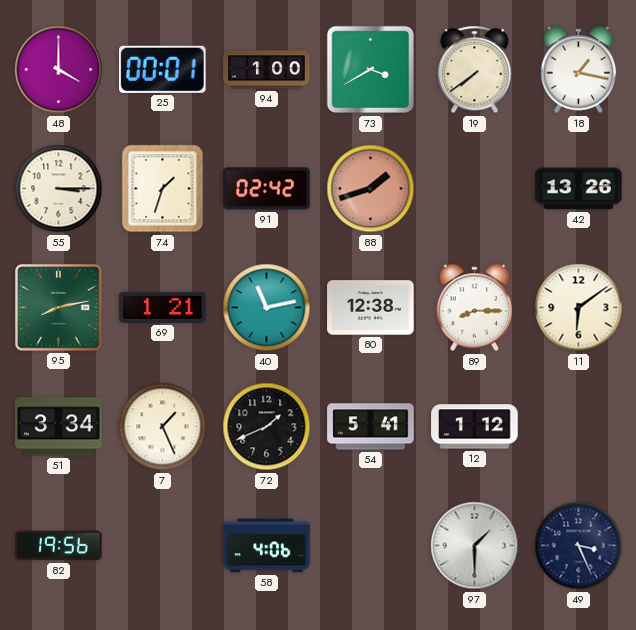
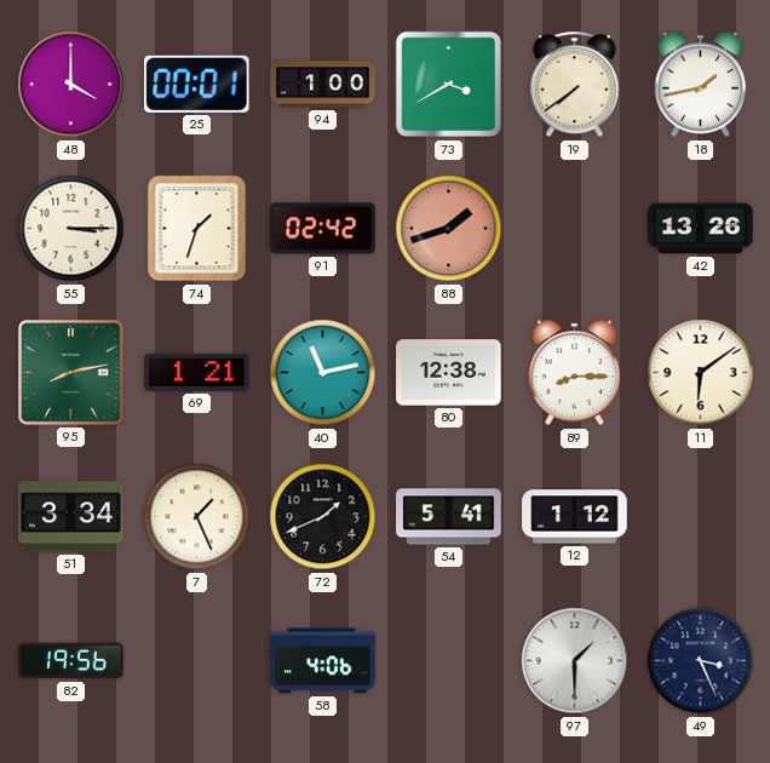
18: 1:17 -> 1:43 (701, 85)
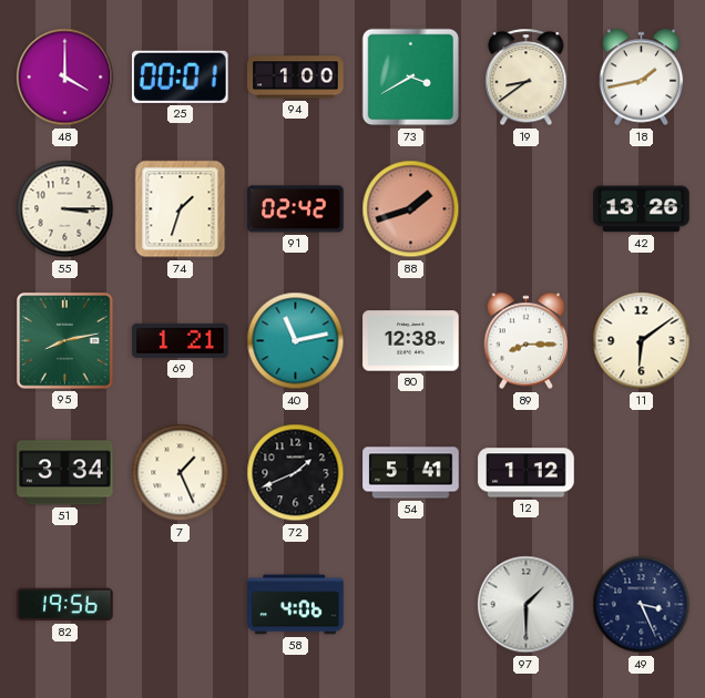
19: 7:39 -> 8:39 (527, 78)
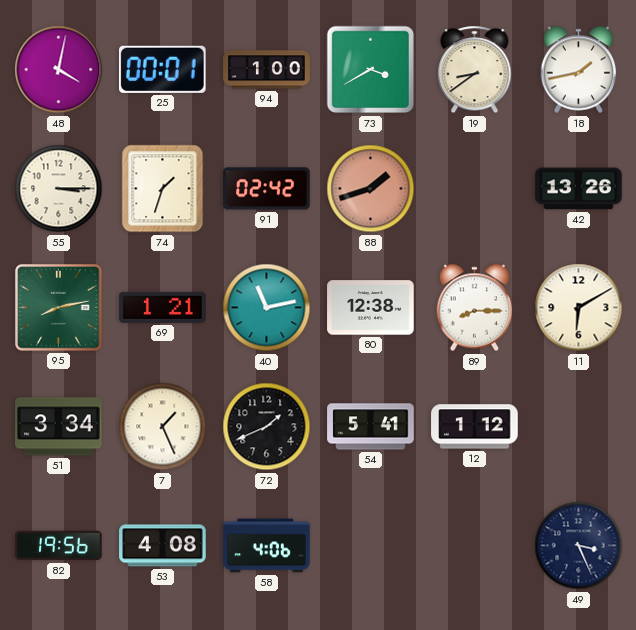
48: 4:00 -> 4:02 (59, 70)
11: 6:09 -> 6:10 (579, 308)
53: none -> 4:08 (163, 546)
97: 1:30 -> none (527, 605)
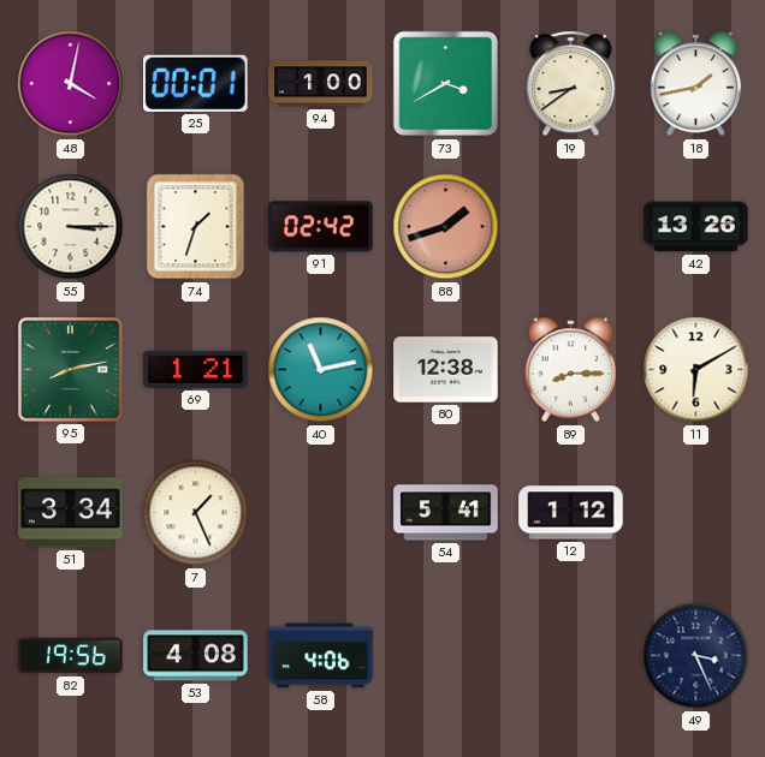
72: 1:41 -> none (267, 427)
